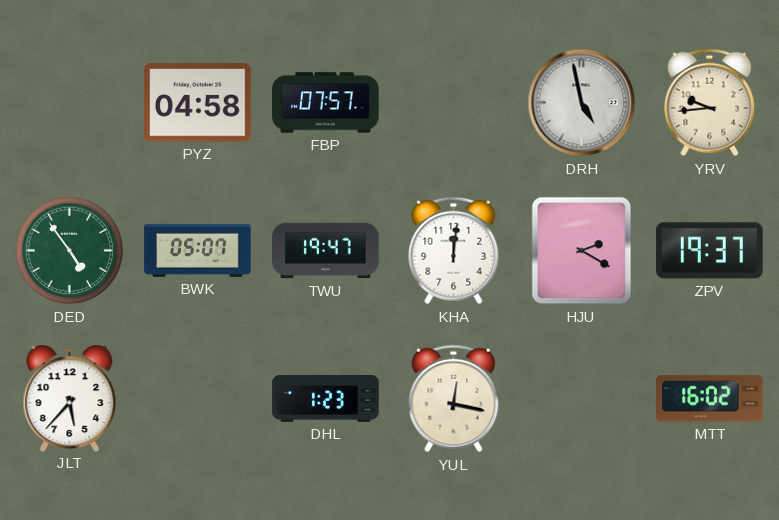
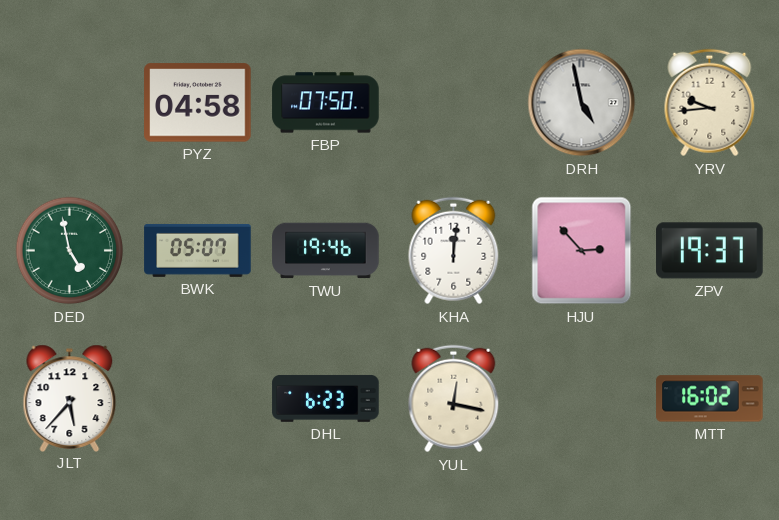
FBP: 07:57 -> 07:50 (326, 103)
DED: 4:54 -> 4:58 (70, 251)
TWU: 19:47 -> 19:46 (326, 251)
HJU: 2:20 -> 2:53 (582, 251)
DHL: 1:23 -> 6:23 (326, 398)
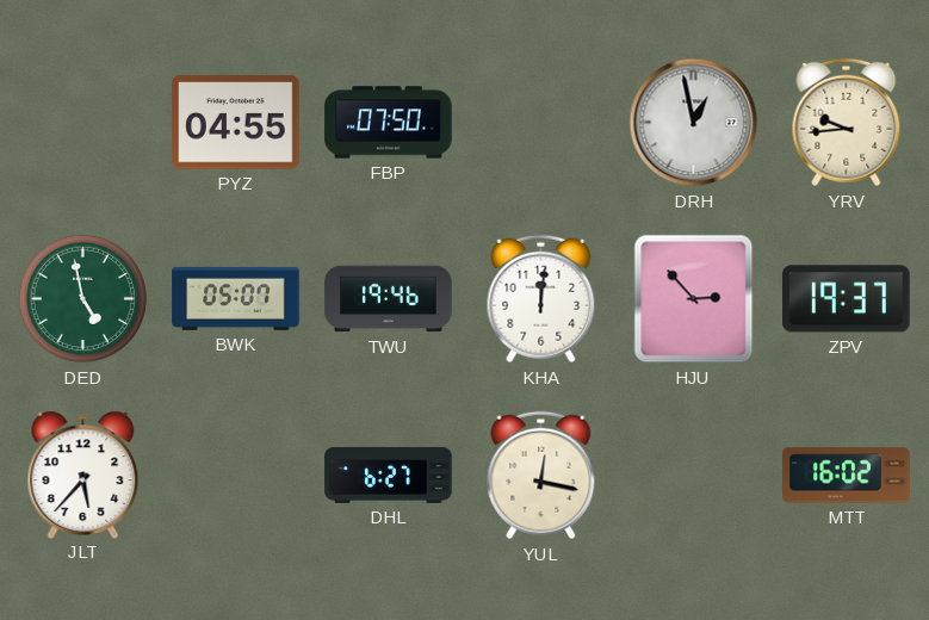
PYZ: 04:58 -> 04:55 (236, 123)
DRH: 4:58 -> 12:58 (694, 123)
DHL: 6:23 -> 6:27 (389, 475)
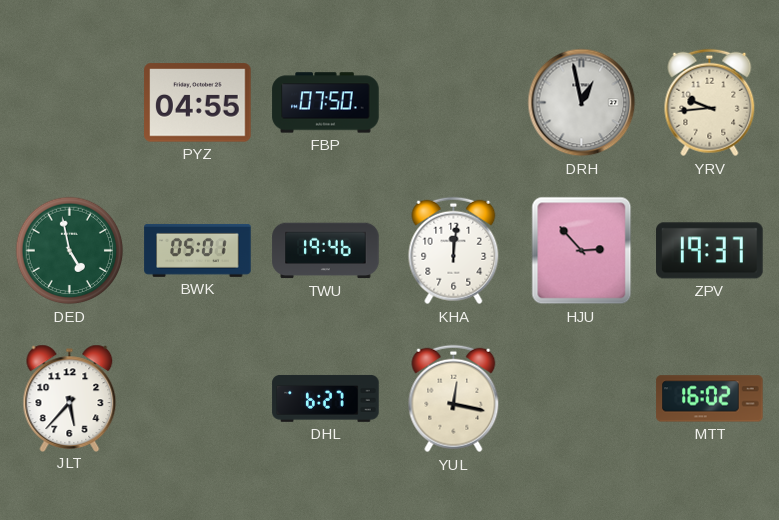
BWK: 05:07 -> 05:01 (198, 250)
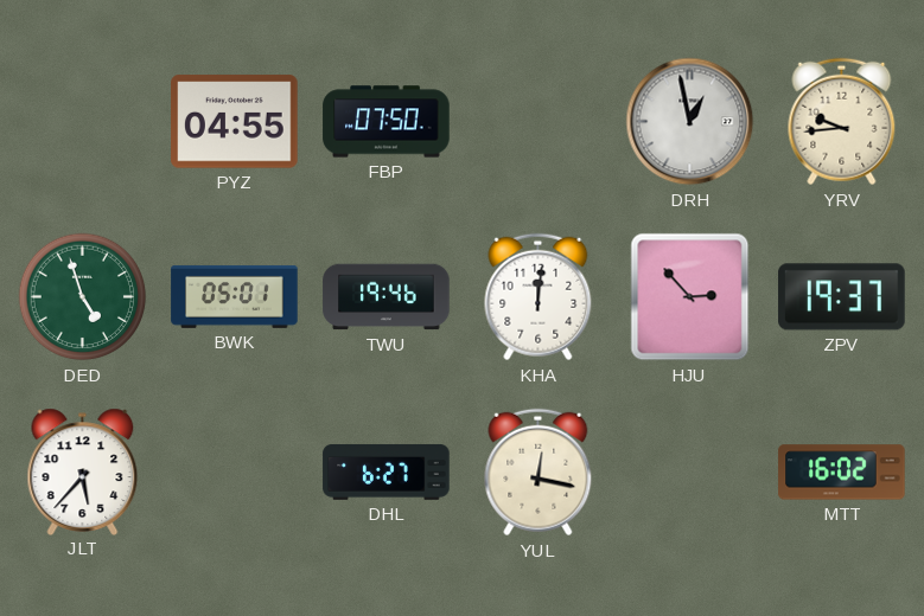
DED: 4:58 -> 4:57 (83, 297)
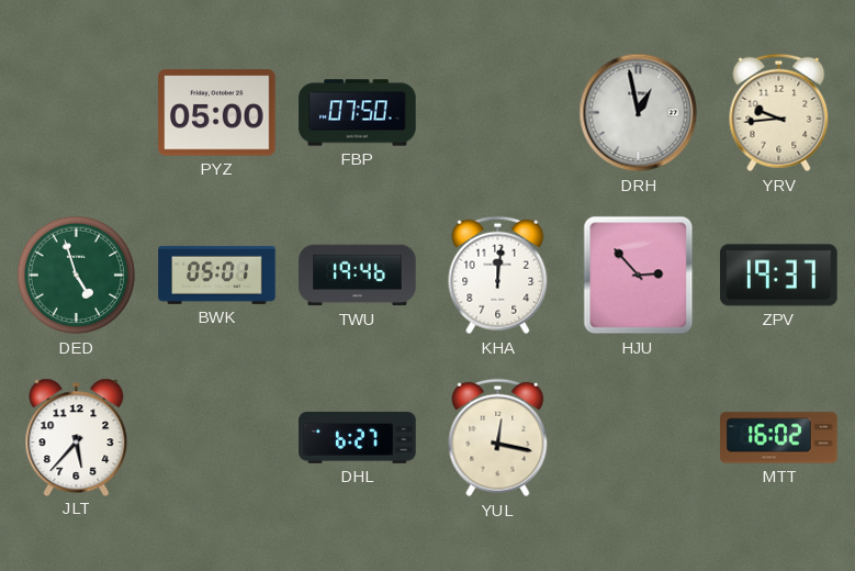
PYZ: 04:55 -> 05:00 (217, 113)
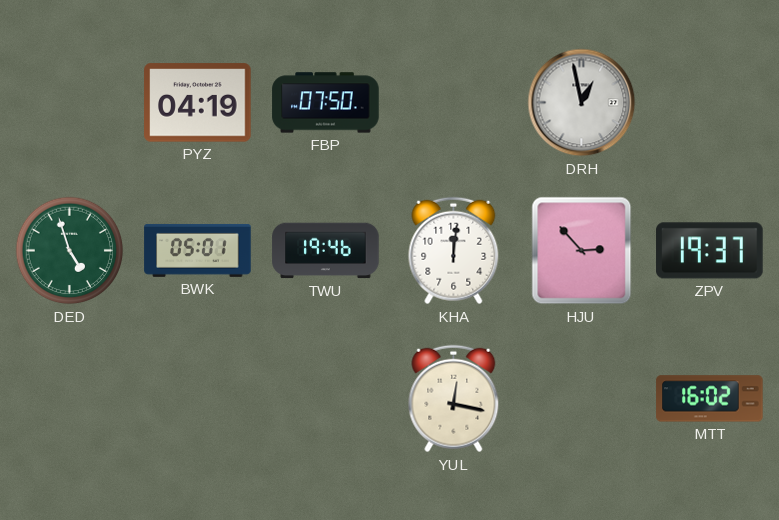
PYZ: 05:00 -> 04:19 (198, 103)
YRV: 9:44 -> none (779, 113)
JLT: 5:37 -> none (77, 437)
DHL: 6:27 -> none (358, 437)
